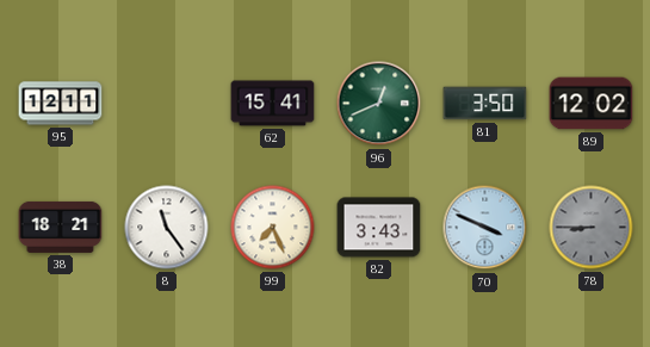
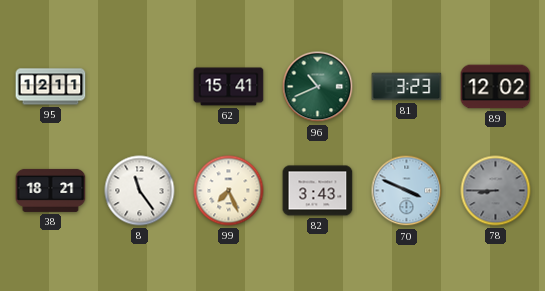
96: 12:41 -> 10:41 (318, 87)
81: 3:50 -> 3:23 (407, 87)
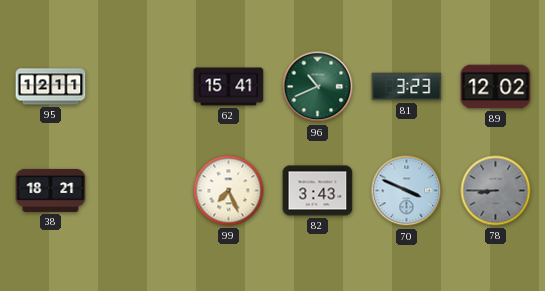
8: 11:24 -> none (140, 191)
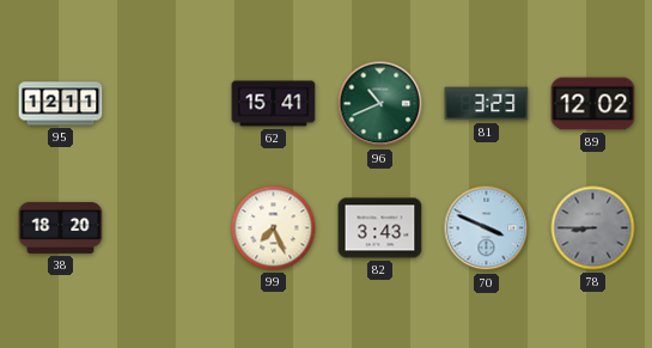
38: 18:21 -> 18:20 (61, 227)
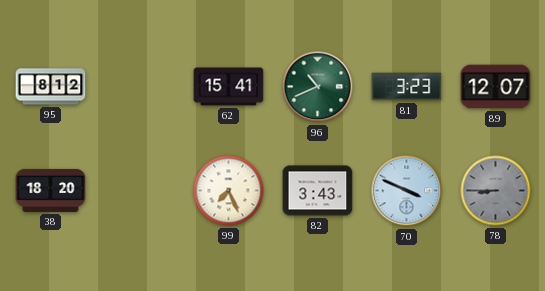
95: 12:11 -> 8:12 (51, 87)
89: 12:02 -> 12:07 (496, 87)
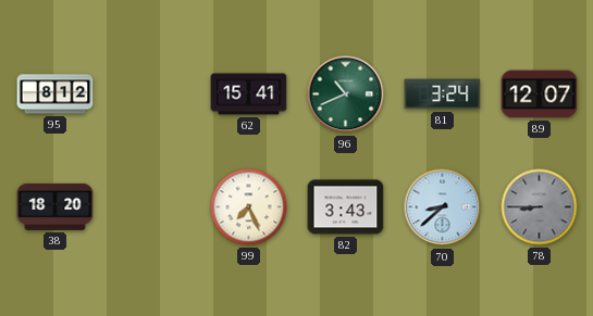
81: 3:23 -> 3:24 (443, 94)
70: 3:49 -> 8:38 (443, 207)
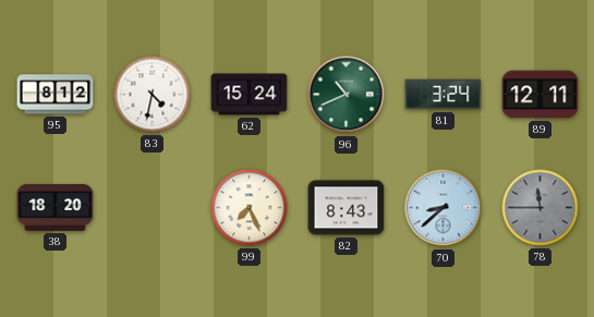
83: none -> 4:32 (153, 95)
62: 15:41 -> 15:24 (250, 95)
89: 12:07 -> 12:11 (541, 95)
82: 3:43 -> 8:43 (347, 208)
78: 8:45 -> 11:45 (541, 208)
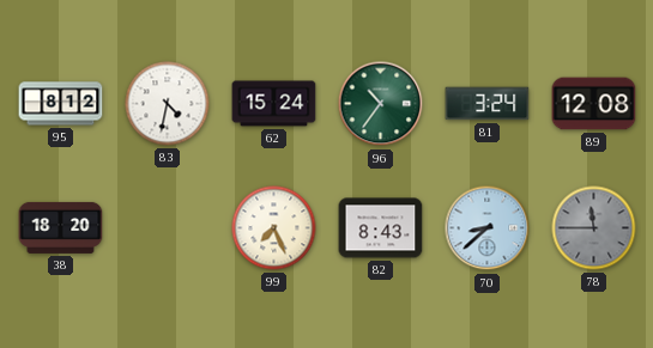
96: 10:41 -> 10:36 (381, 104)
89: 12:11 -> 12:08 (594, 104)
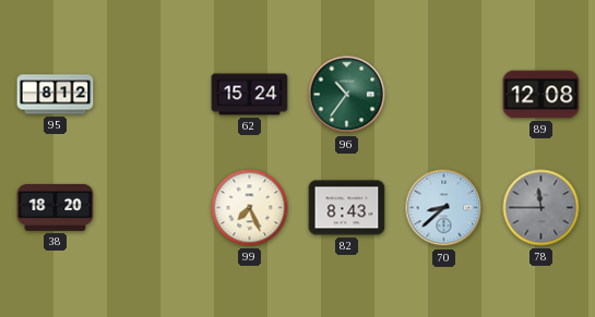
83: 4:32 -> none (168, 104)
81: 3:24 -> none (488, 104)
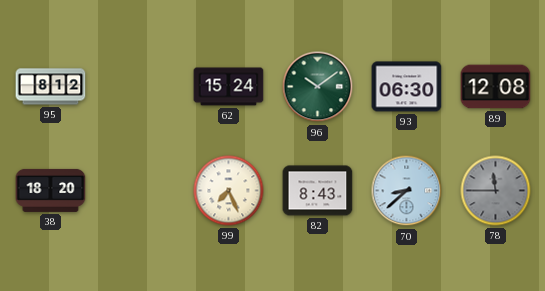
96: 10:36 -> 10:09 (318, 87)
93: none -> 06:30 (407, 87)
